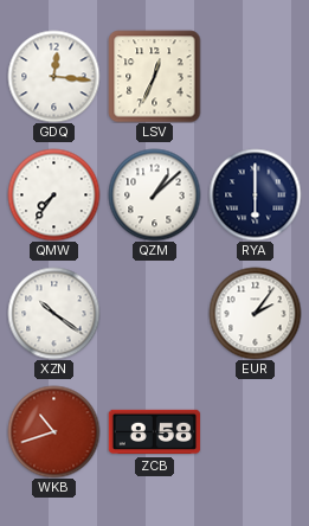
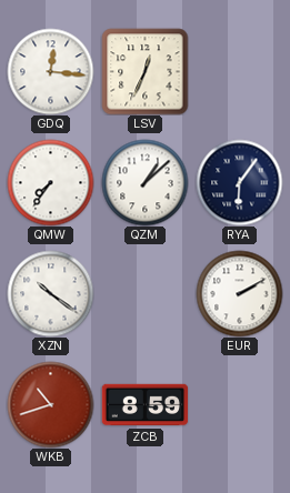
RYA: 6:00 -> 6:06 (239, 182)
EUR: 2:06 -> 2:10 (239, 293)
ZCB: 8:58 -> 8:59 (144, 405)
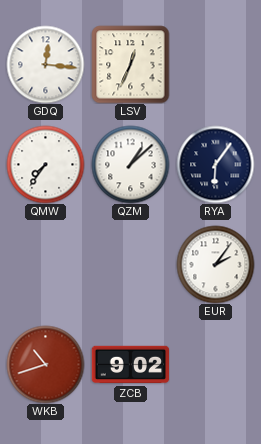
XZN: 10:21 -> none (50, 293)
EUR: 2:10 -> 2:06 (215, 264)
ZCB: 8:59 -> 9:02 (130, 365)
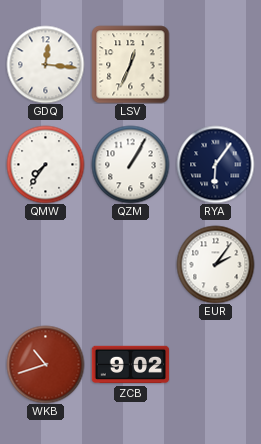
QZM: 1:08 -> 1:05 (130, 164)
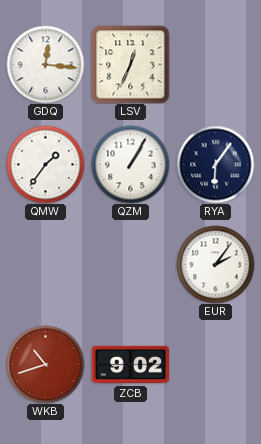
QMW: 7:36 -> 1:36 (45, 164)
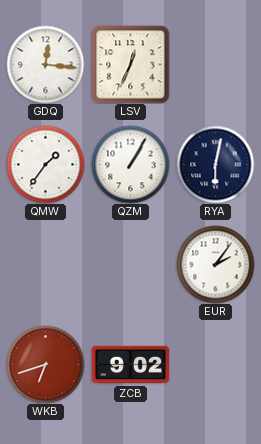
RYA: 6:06 -> 6:02 (215, 164)
WKB: 10:42 -> 6:42 (45, 364)
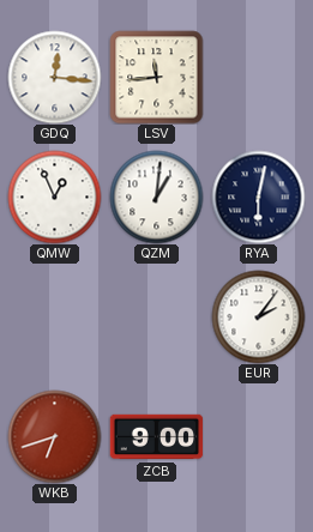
LSV: 12:34 -> 11:44 (156, 77)
QMW: 1:36 -> 12:56 (54, 197)
QZM: 1:05 -> 1:01 (156, 197)
ZCB: 9:02 -> 9:00 (156, 437)
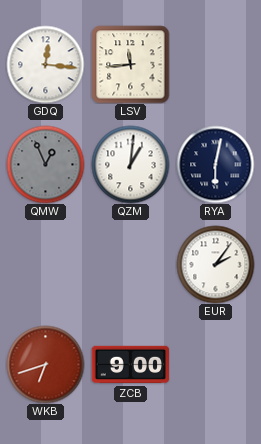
QMW dial: white -> grey (45, 164)
